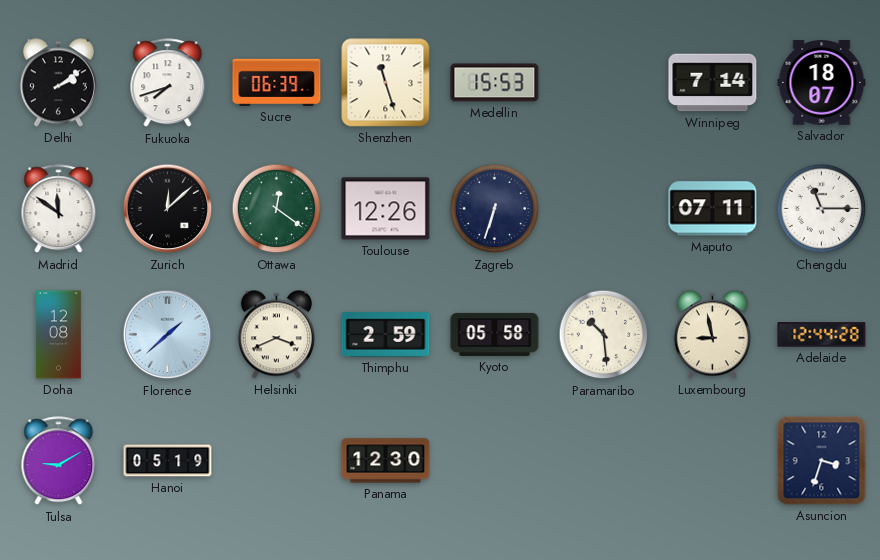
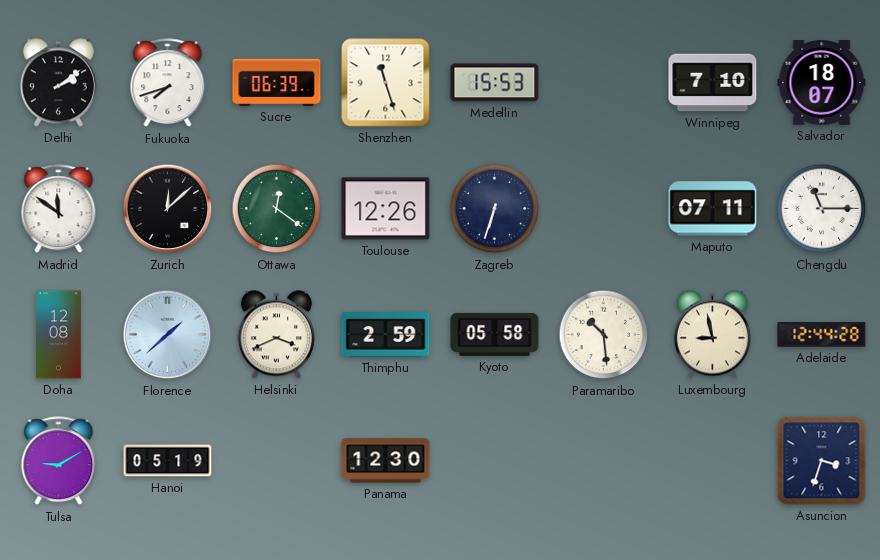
Winnipeg: 7:14 -> 7:10 (713, 83)
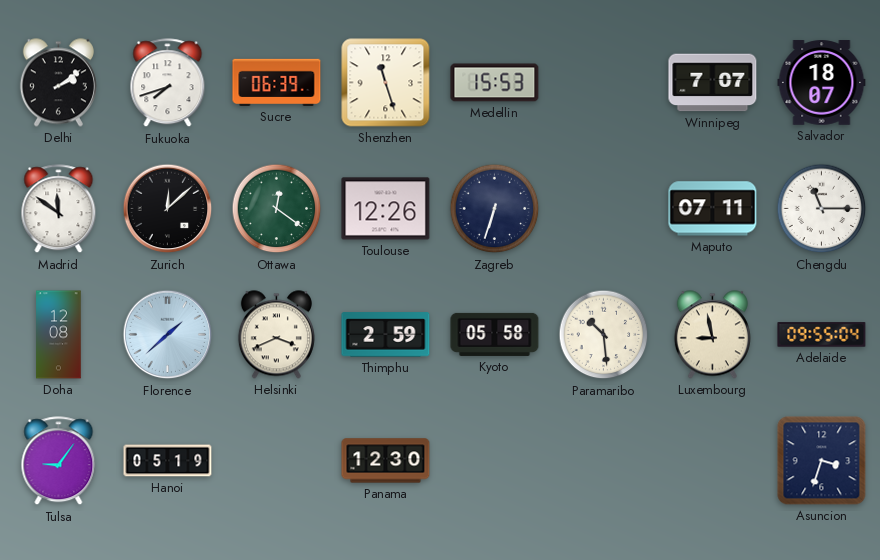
Winnipeg: 7:10 -> 7:07 (713, 83)
Adelaide: 12:44 -> 09:55 (822, 335)
Tulsa: 9:10 -> 9:06 (59, 461)
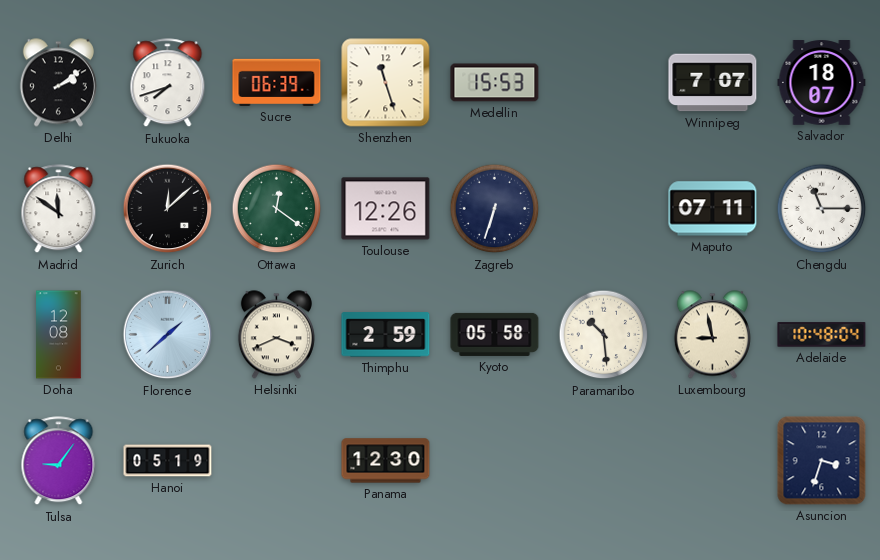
Adelaide: 09:55 -> 10:48 (822, 335)
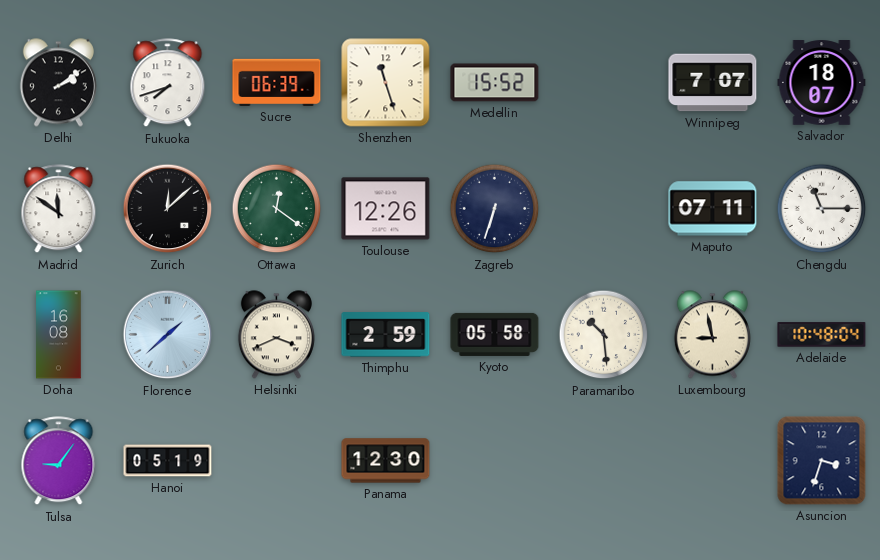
Medellin: 15:53 -> 15:52 (495, 83)
Doha: 12:08 -> 16:08 (59, 335)
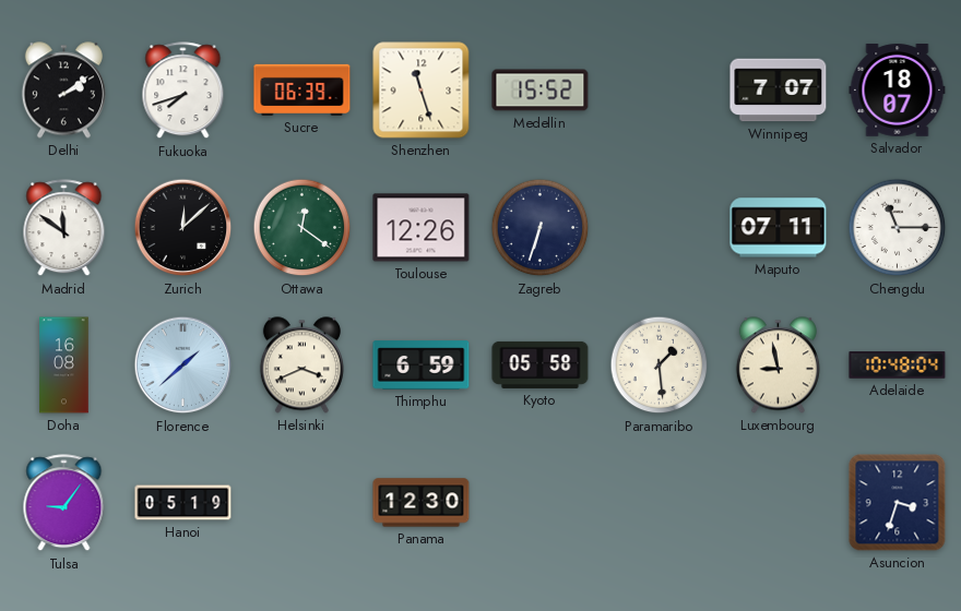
Thimphu: 2:59 -> 6:59 (422, 366)
Paramaribo: 10:29 -> 1:29 (660, 366)
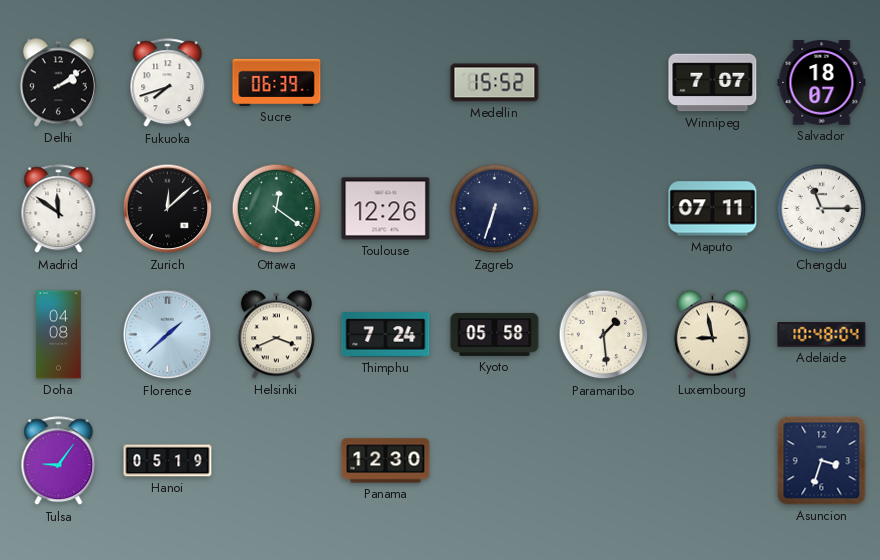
Shenzhen: 11:27 -> none (422, 91)
Doha: 16:08 -> 04:08 (59, 335)
Thimphu: 6:59 -> 7:24 (386, 335)
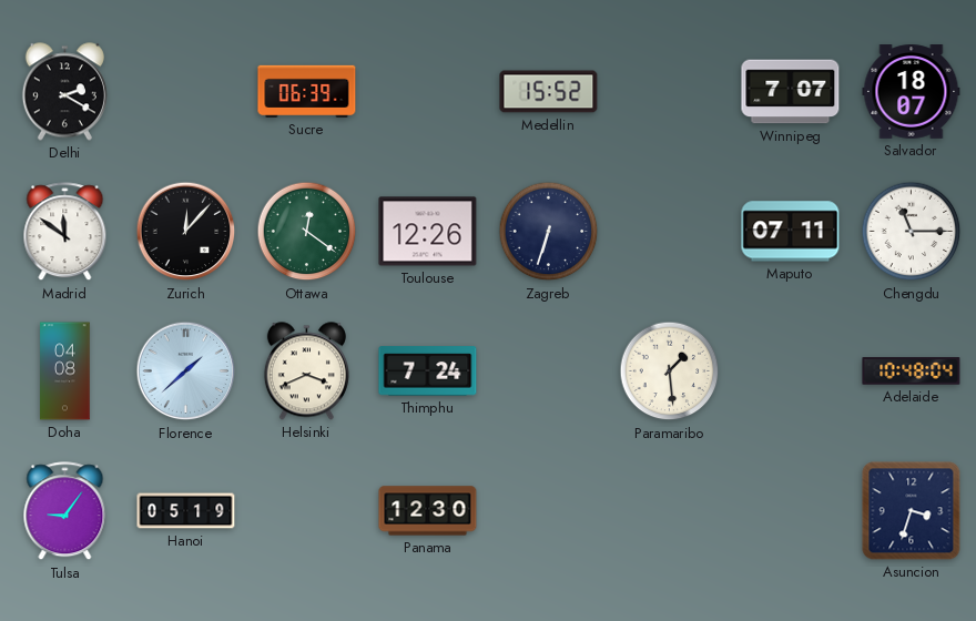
Delhi: 2:09 -> 2:20 (64, 92)
Fukuoka: 7:42 -> none (168, 83)
Zurich: 12:08 -> 12:07 (186, 232)
Kyoto: 05:58 -> none (495, 334)
Luxembourg: 8:58 -> none (712, 335)
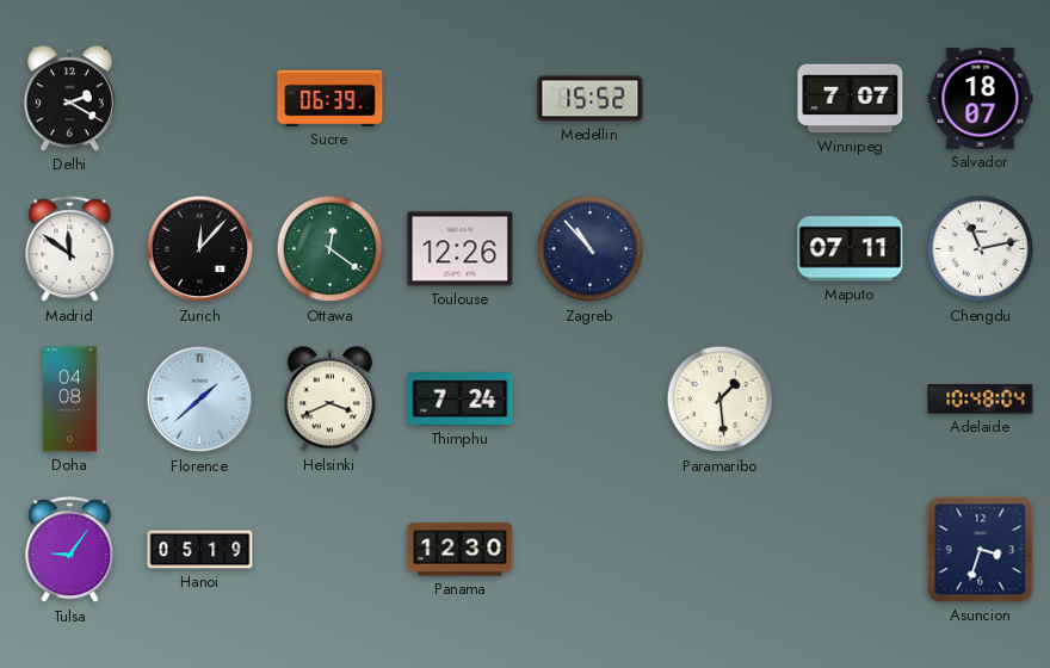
Zagreb: 6:33 -> 10:53 (591, 249)
Chengdu: 11:15 -> 11:13 (981, 249)
